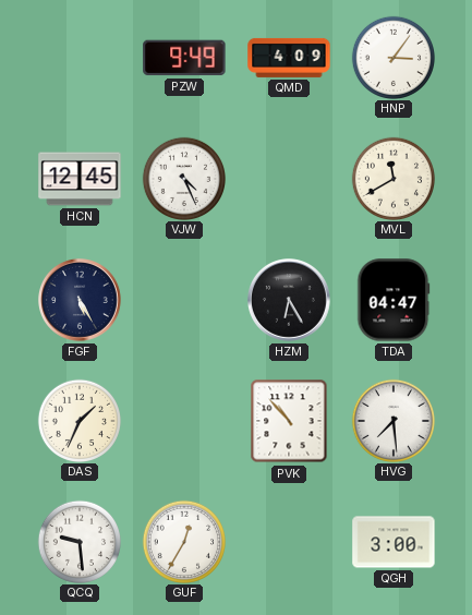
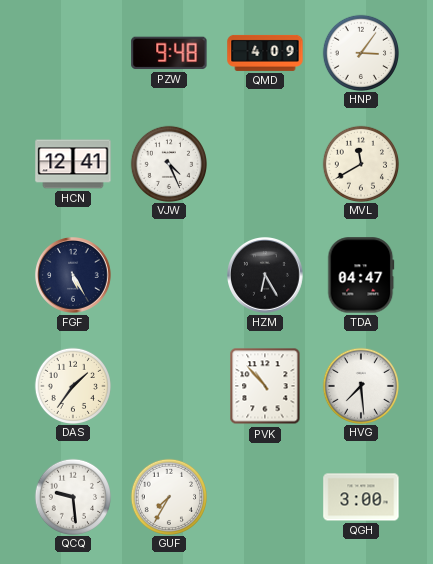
PZW: 9:49 -> 9:48 (169, 53)
HCN: 12:45 -> 12:41 (73, 164)
DAS: 1:34 -> 1:36 (72, 385)
GUF: 12:35 -> 7:35 (168, 496)
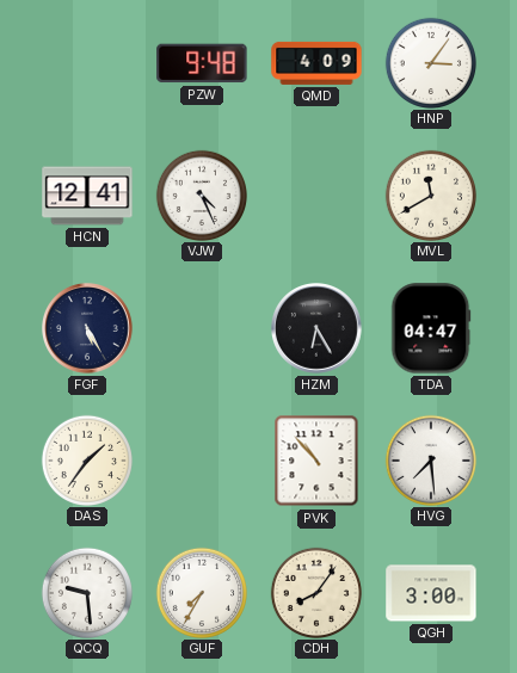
CDH: none -> 8:06 (315, 592)
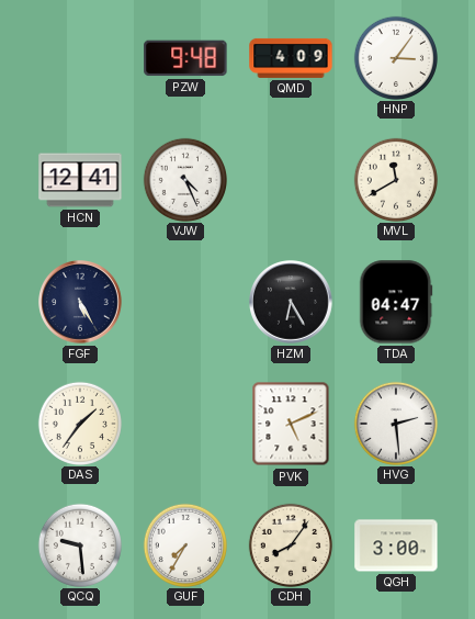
PVK: 10:53 -> 5:11 (291, 424)
HVG: 7:29 -> 2:29 (395, 423)
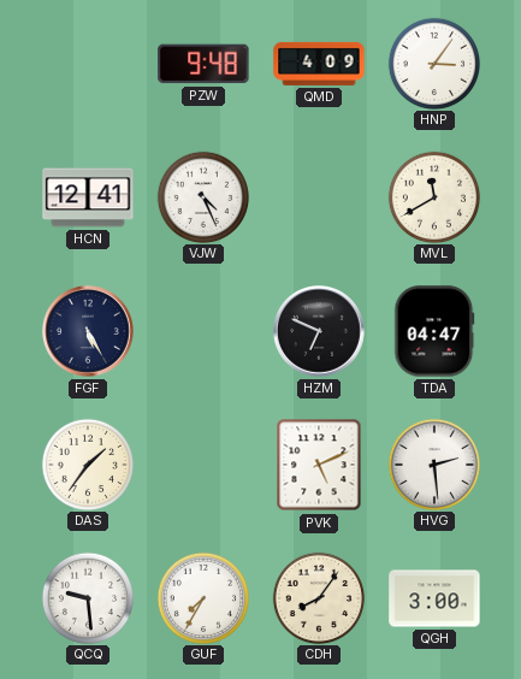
HZM: 6:25 -> 6:49 (320, 332)
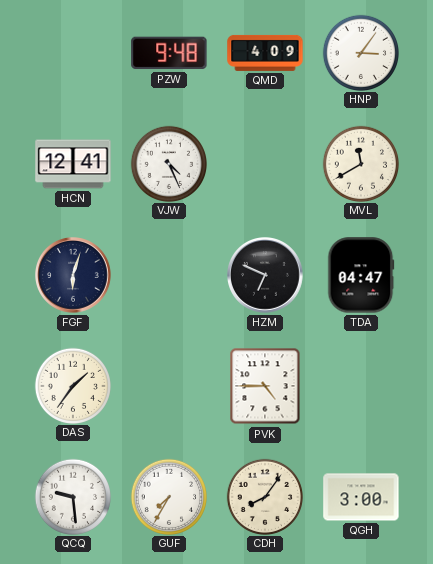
FGF: 5:25 -> 6:03 (74, 276)
PVK: 5:11 -> 4:45 (265, 386)
HVG: 2:29 -> none (433, 464)
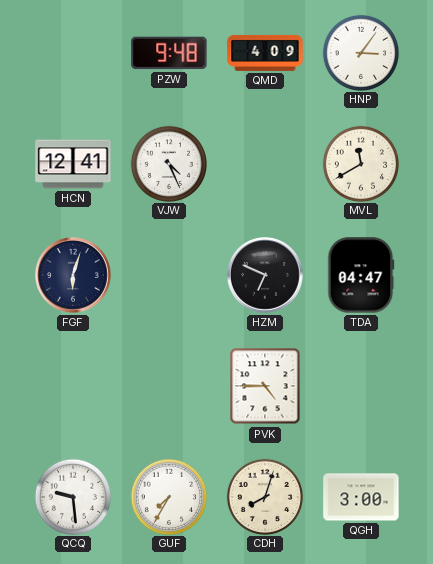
DAS: 1:36 -> none (72, 385)
CDH: 8:06 -> 8:03 (264, 496)
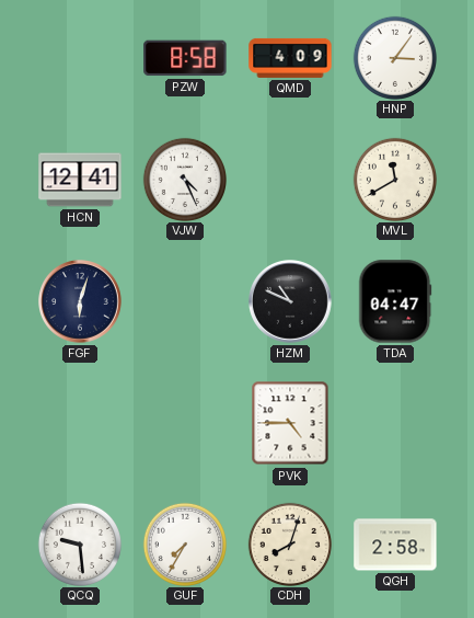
PZW: 9:48 -> 8:58 (185, 58)
HZM: 6:49 -> 10:49 (291, 302)
QGH: 3:00 -> 2:58 (395, 545)
